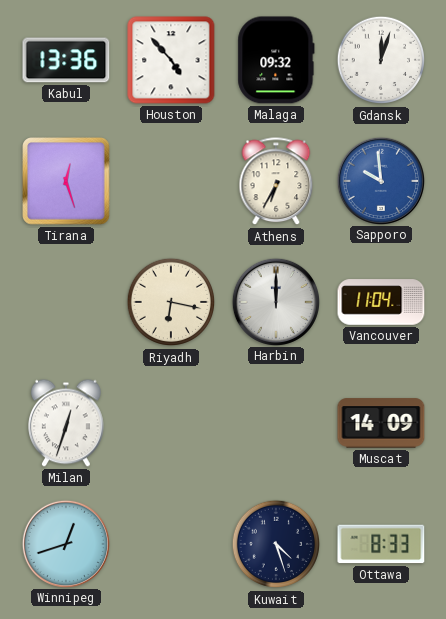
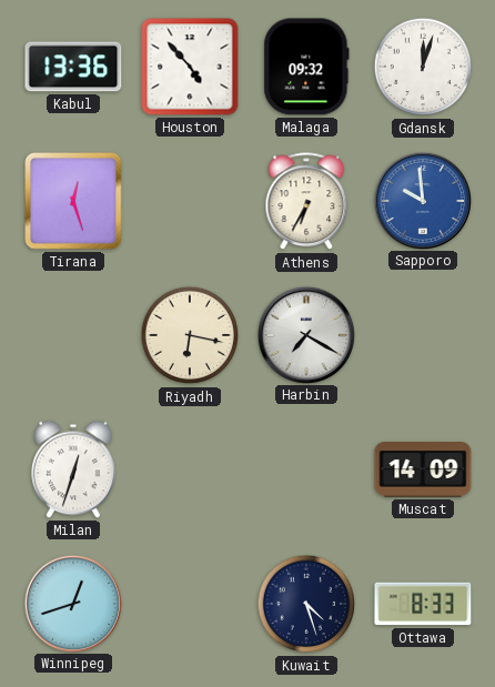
Harbin: 12:00 -> 7:20 (305, 334)
Vancouver: 11:04 -> none (381, 302)
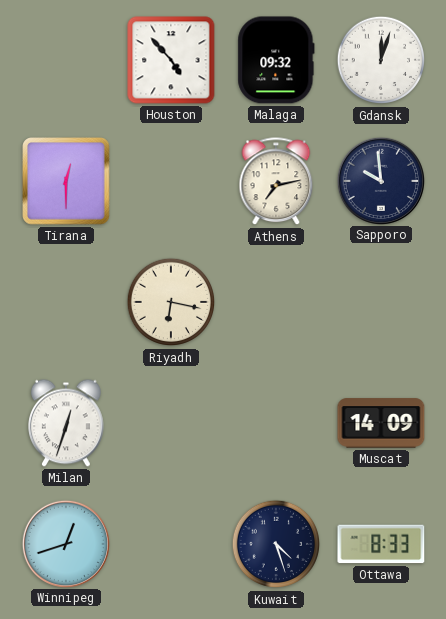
Kabul: 13:36 -> none (73, 67)
Tirana: 12:27 -> 12:30 (66, 181)
Athens: 6:35 -> 7:13 (276, 182)
Sapporo dial: blue -> navy (380, 180)
Harbin: 7:20 -> none (305, 334)
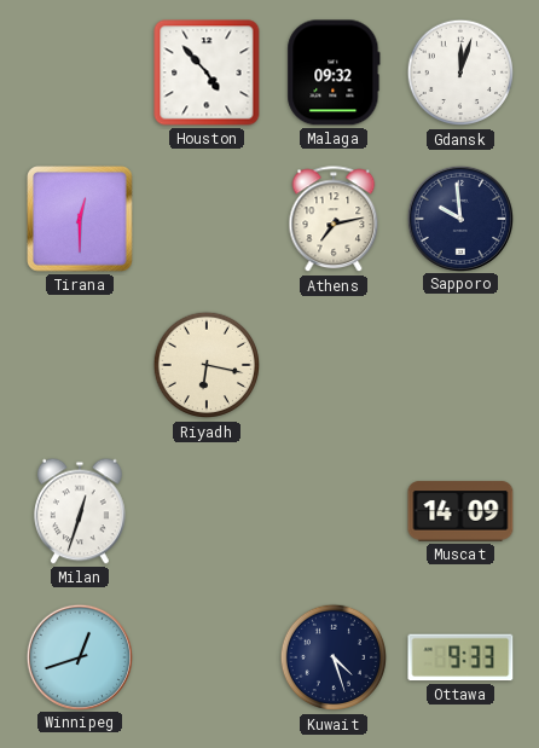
Ottawa: 8:33 -> 9:33 (460, 657)
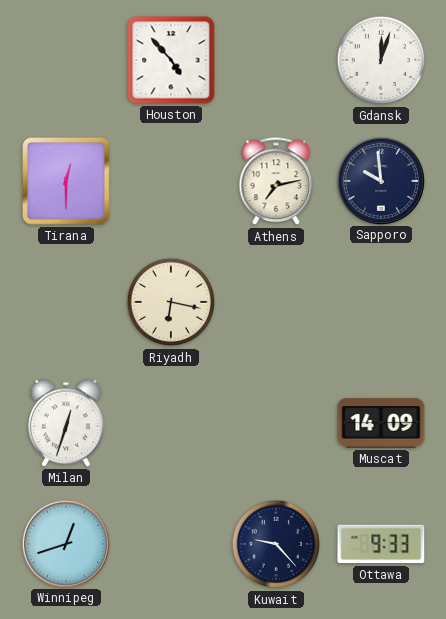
Malaga: 09:32 -> none (334, 73)
Kuwait: 4:27 -> 9:23 (276, 544)
